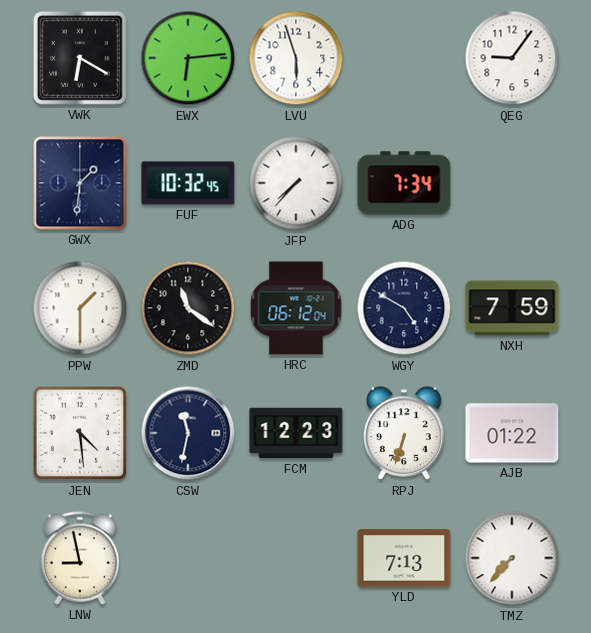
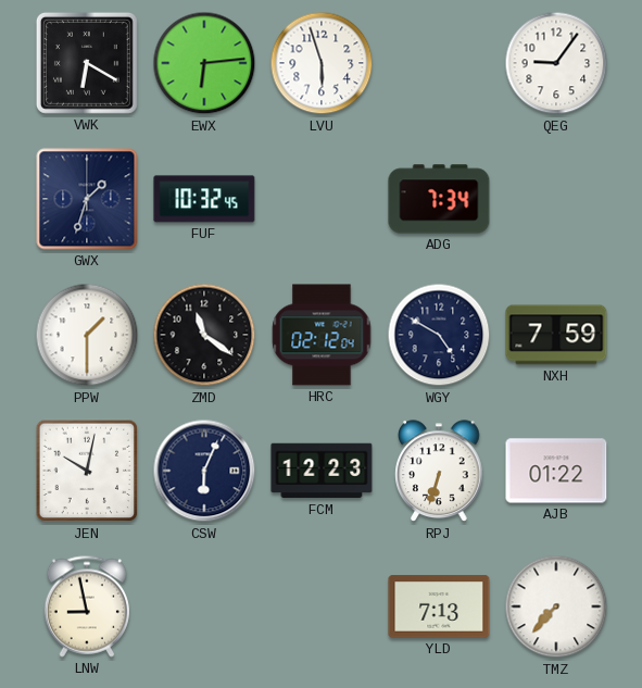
GWX: 1:31 -> 1:33 (87, 199)
JFP: 7:37 -> none (296, 183)
HRC: 06:12 -> 02:12 (322, 335)
JEN: 4:29 -> 10:02 (87, 471)
CSW: 11:32 -> 6:04 (204, 471)
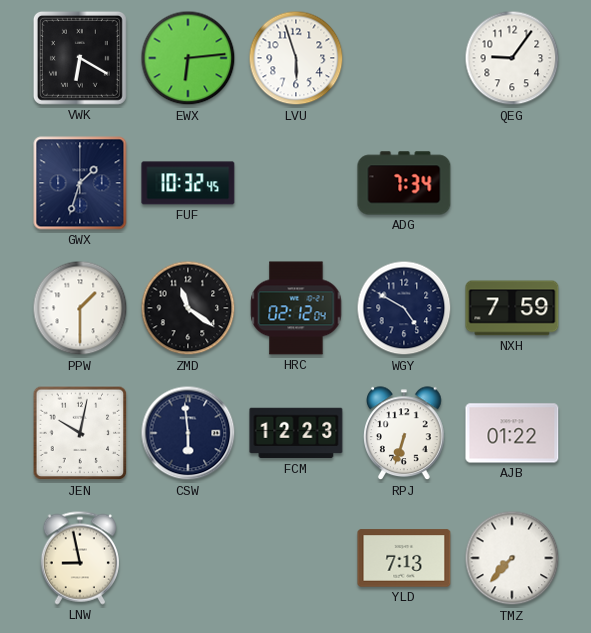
CSW: 6:04 -> 5:59 (188, 433)
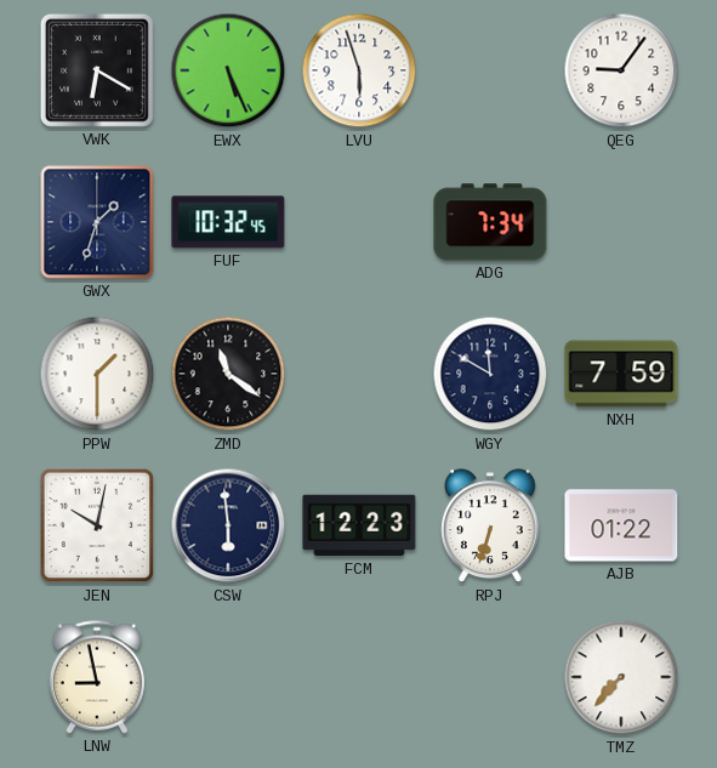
EWX: 6:14 -> 5:26 (228, 70)
HRC: 02:12 -> none (296, 308)
WGY: 4:50 -> 11:50 (490, 374)
YLD: 7:13 -> none (404, 558)
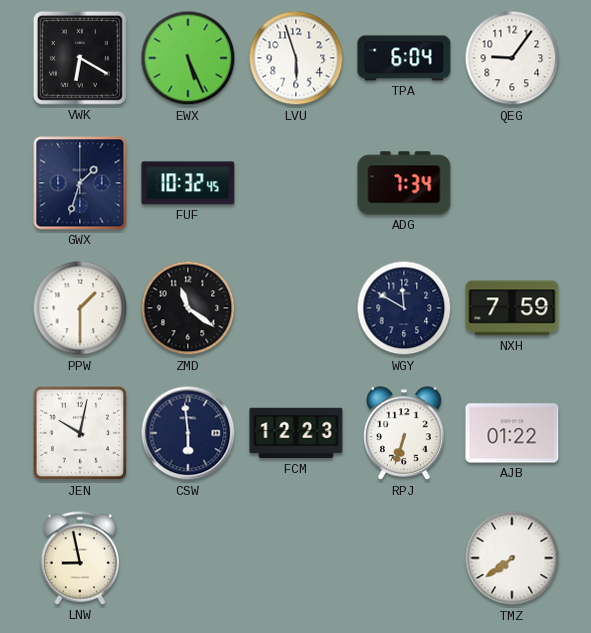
TPA: none -> 6:04 (404, 58)
TMZ: 7:37 -> 7:39 (512, 558)
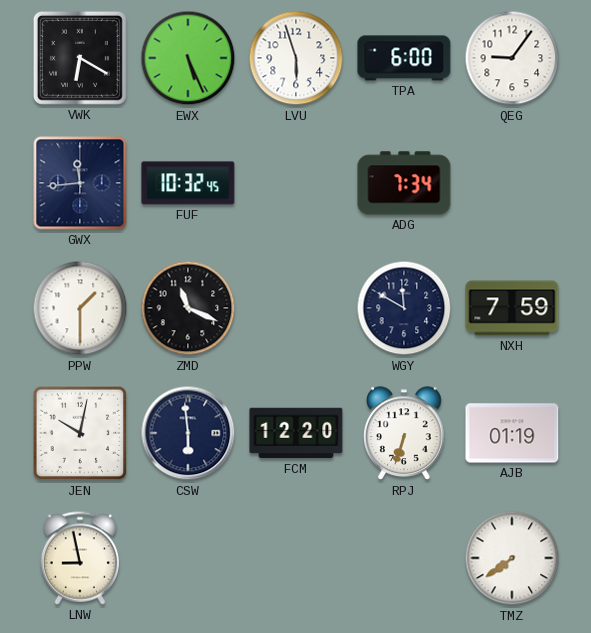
TPA: 6:04 -> 6:00 (404, 58)
GWX: 1:33 -> 11:44 (80, 183)
ZMD: 11:21 -> 11:19 (188, 308)
FCM: 12:23 -> 12:20 (296, 433)
AJB: 01:22 -> 01:19 (512, 433)
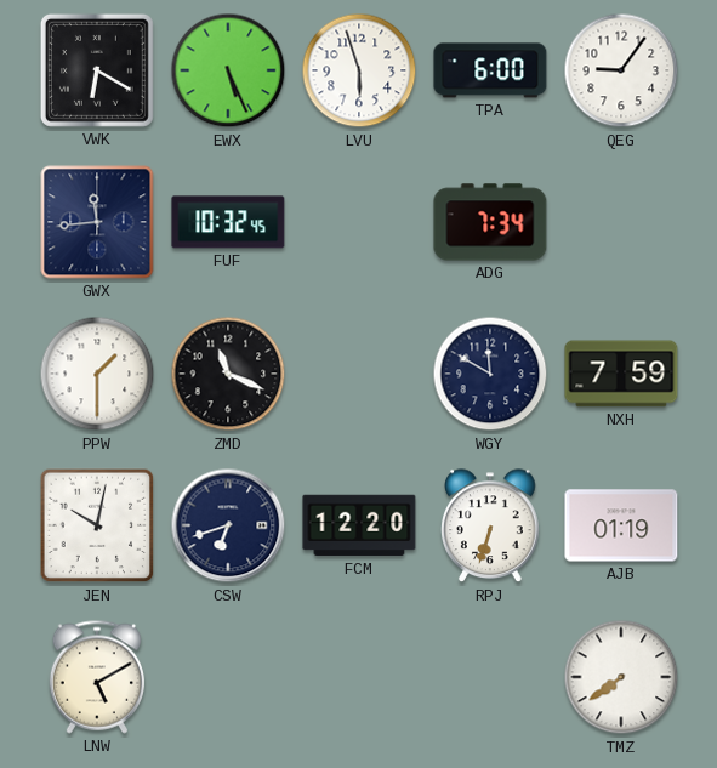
CSW: 5:59 -> 6:42 (228, 525)
LNW: 8:58 -> 5:10 (97, 677)
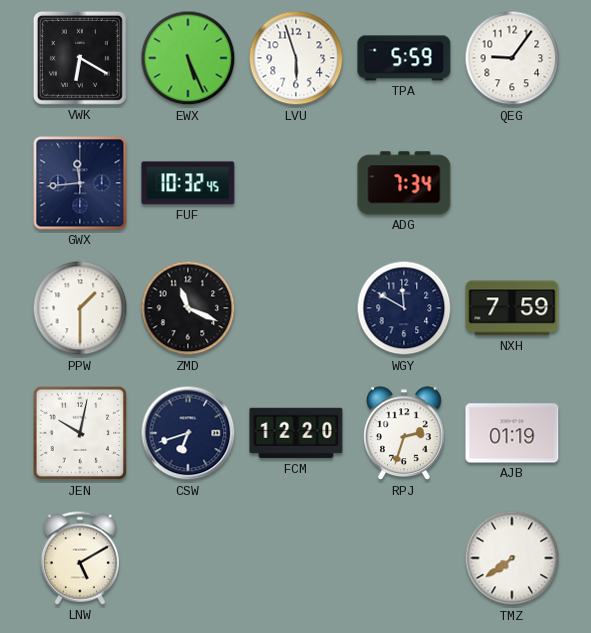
TPA: 6:00 -> 5:59 (404, 58)
RPJ: 6:33 -> 2:33 (405, 434)
